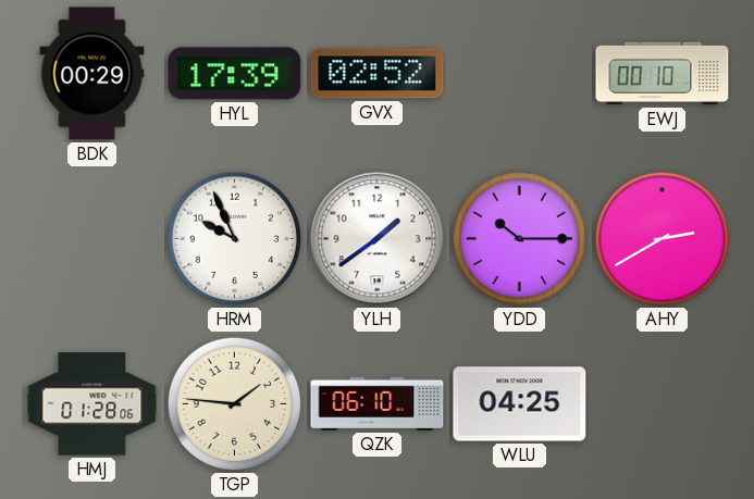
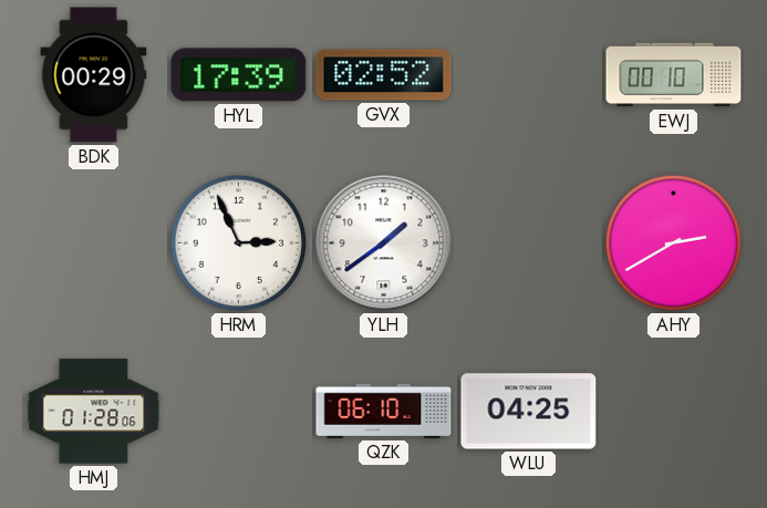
HRM: 9:56 -> 2:56 (239, 243)
YDD: 10:15 -> none (520, 239)
TGP: 1:46 -> none (235, 404)
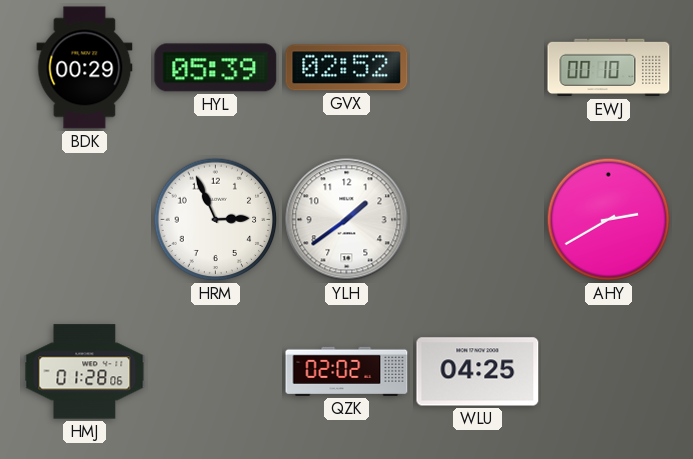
HYL: 17:39 -> 05:39 (216, 68)
QZK: 06:10 -> 02:02 (347, 371)
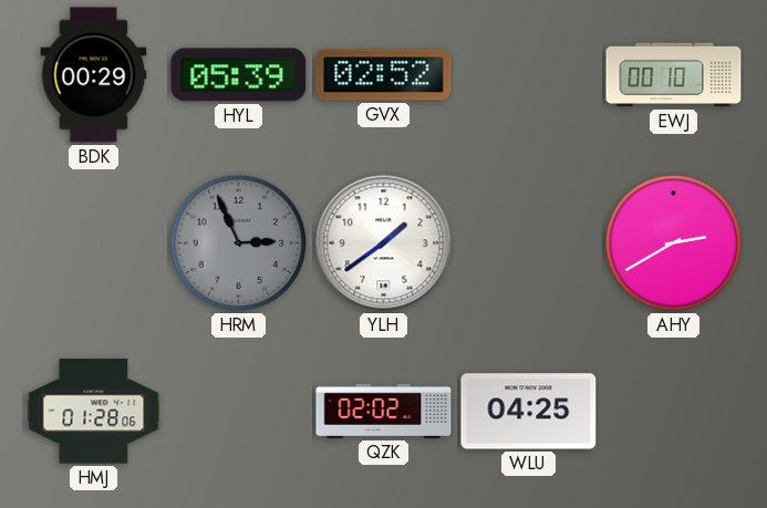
HRM dial: white -> grey (239, 243)
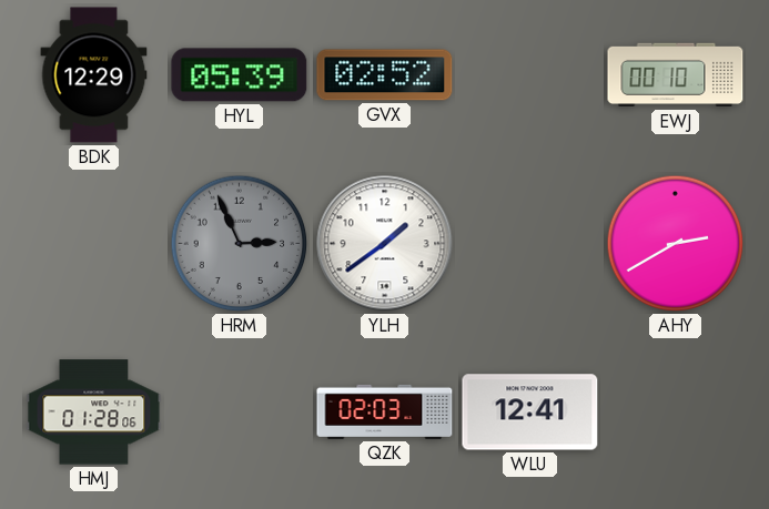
BDK: 00:29 -> 12:29 (94, 75)
QZK: 02:02 -> 02:03 (385, 411)
WLU: 04:25 -> 12:41 (530, 413)
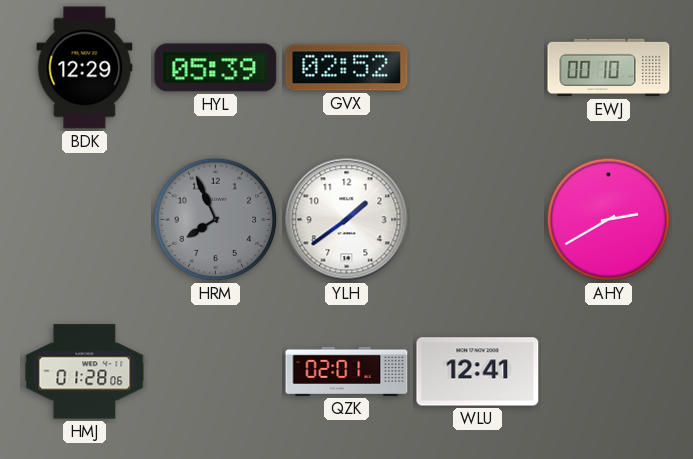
HRM: 2:56 -> 7:56 (216, 220)
QZK: 02:03 -> 02:01 (347, 371)
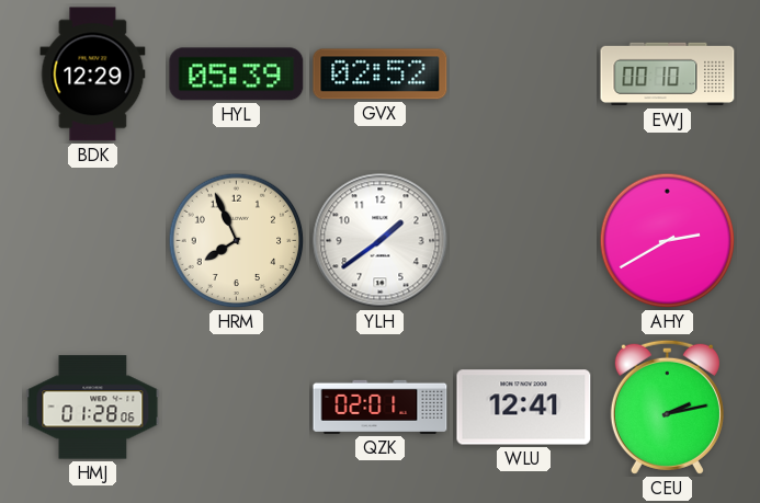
HRM dial: grey -> cream (237, 241)
CEU: none -> 2:13 (667, 407)
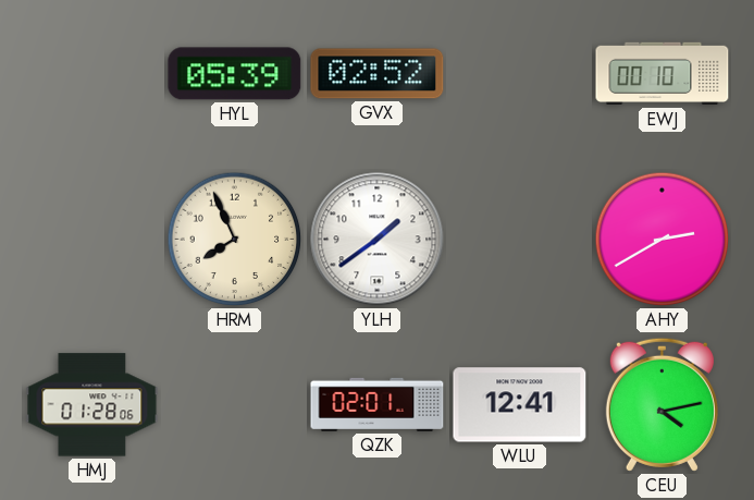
BDK: 12:29 -> none (93, 75)
CEU: 2:13 -> 4:13 (662, 404)
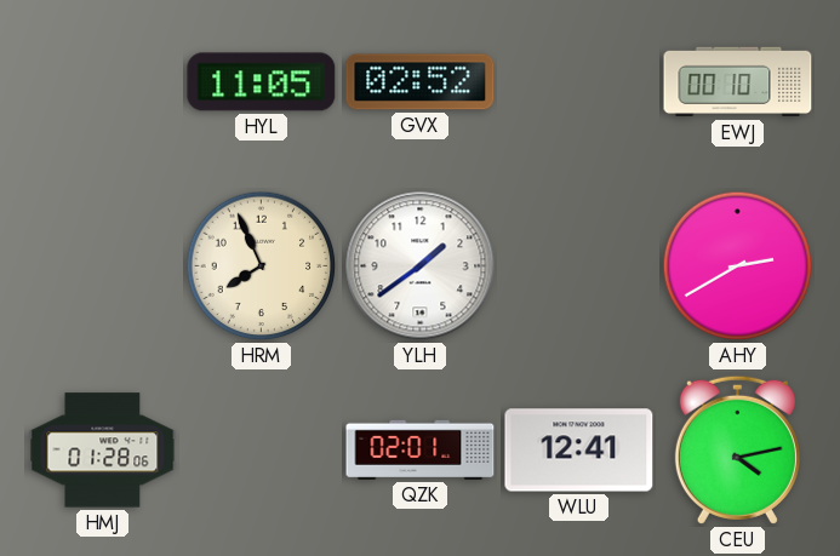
HYL: 05:39 -> 11:05 (262, 82)
